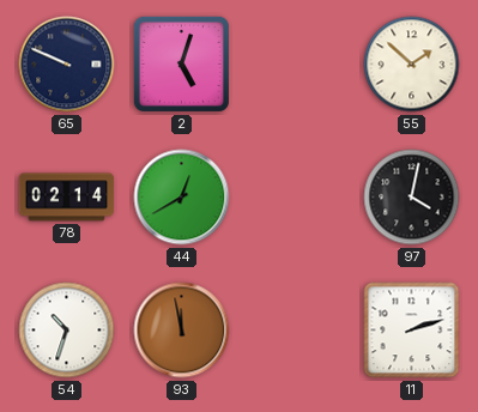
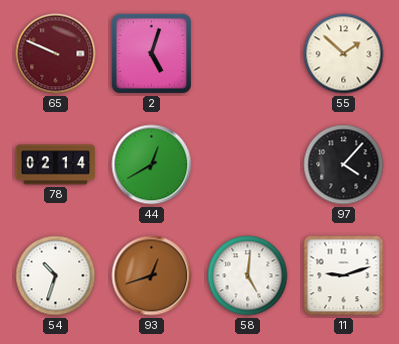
65 dial: navy -> burgundy (56, 54)
97: 4:02 -> 4:07 (344, 165)
93: 11:58 -> 12:42 (152, 276)
58: none -> 5:01 (248, 276)
11: 2:12 -> 9:12 (344, 276)
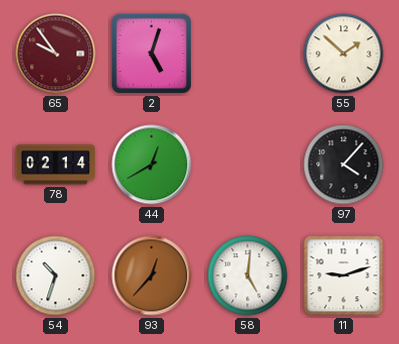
65: 9:49 -> 9:54 (56, 54)
93: 12:42 -> 12:37 (152, 276)
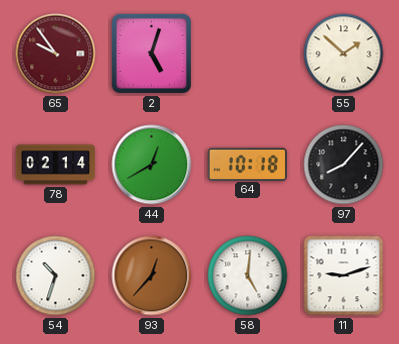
64: none -> 10:18 (247, 164)
97: 4:07 -> 8:07 (344, 165)
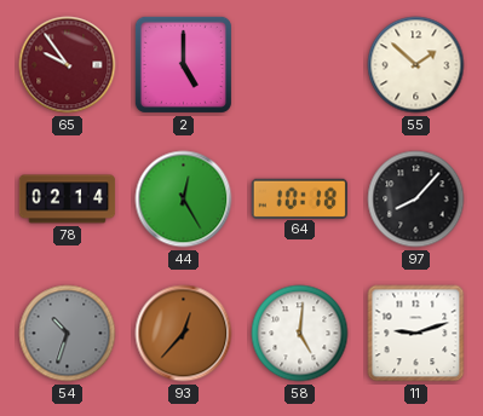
2: 5:03 -> 5:00 (183, 64)
44: 12:40 -> 12:25 (184, 200)
54 dial: white -> grey (68, 334)
